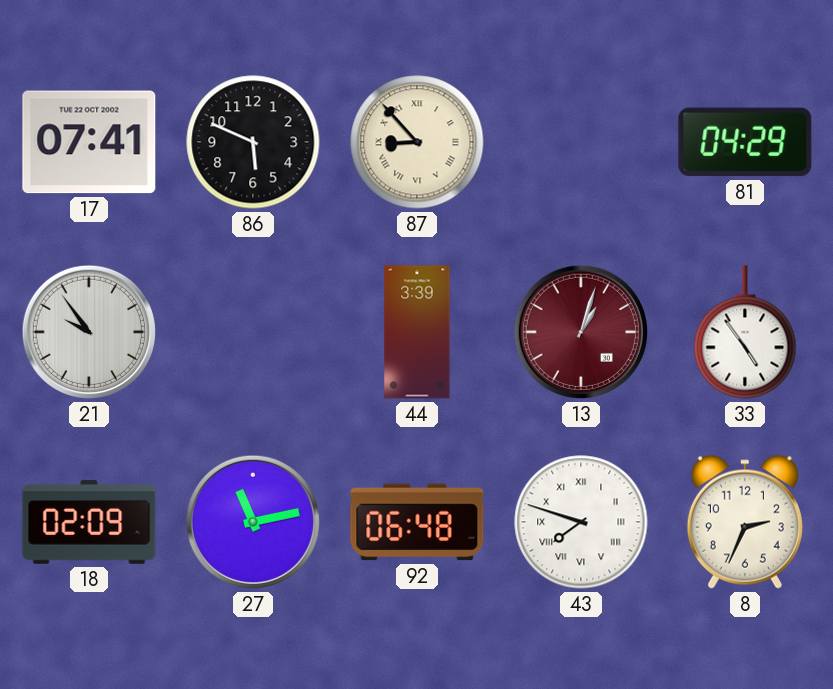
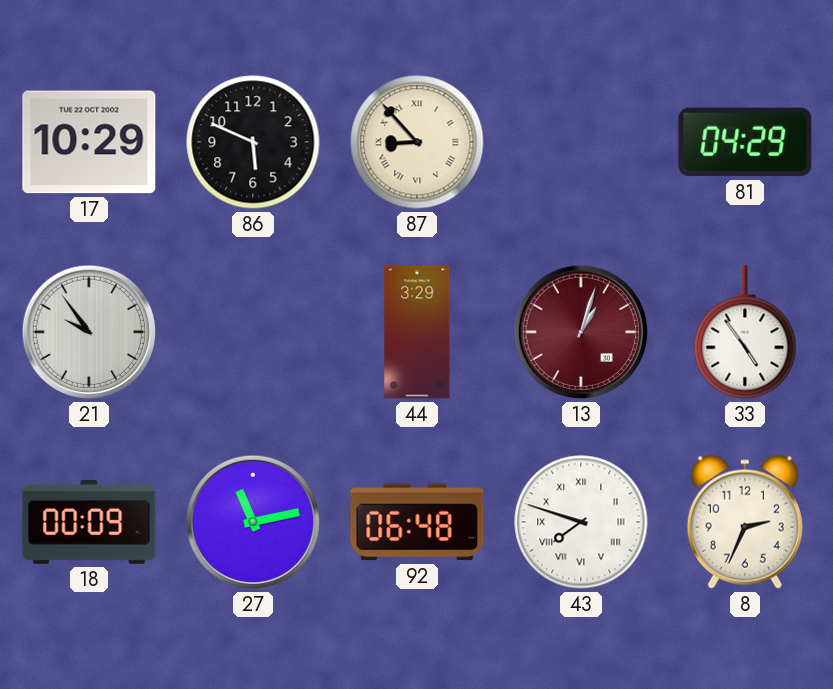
17: 07:41 -> 10:29 (89, 142)
44: 3:39 -> 3:29 (417, 332)
18: 02:09 -> 00:09 (89, 522)
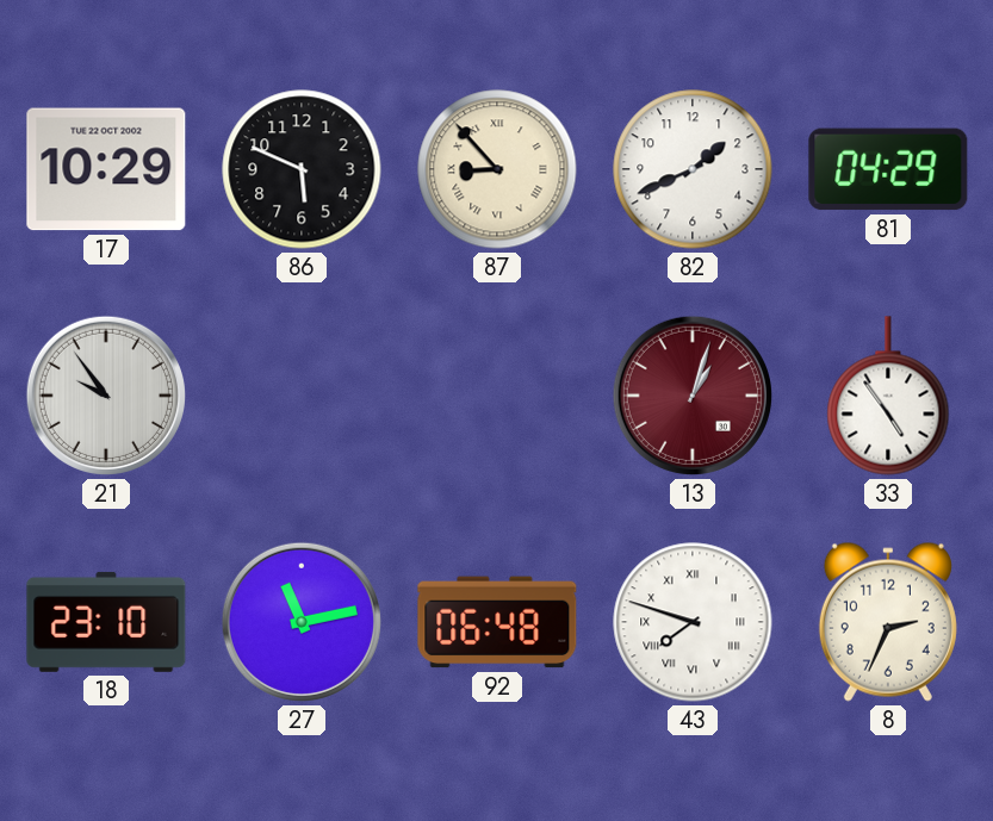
82: none -> 1:41 (693, 169)
44: 3:29 -> none (417, 332)
18: 00:09 -> 23:10 (106, 622)
